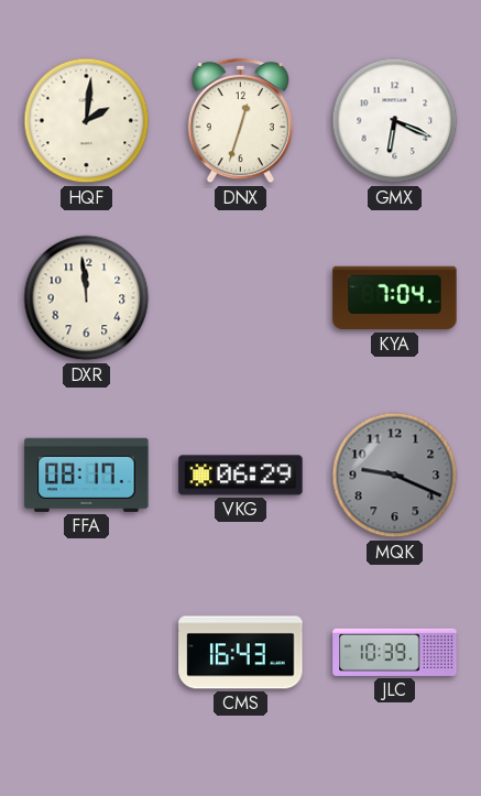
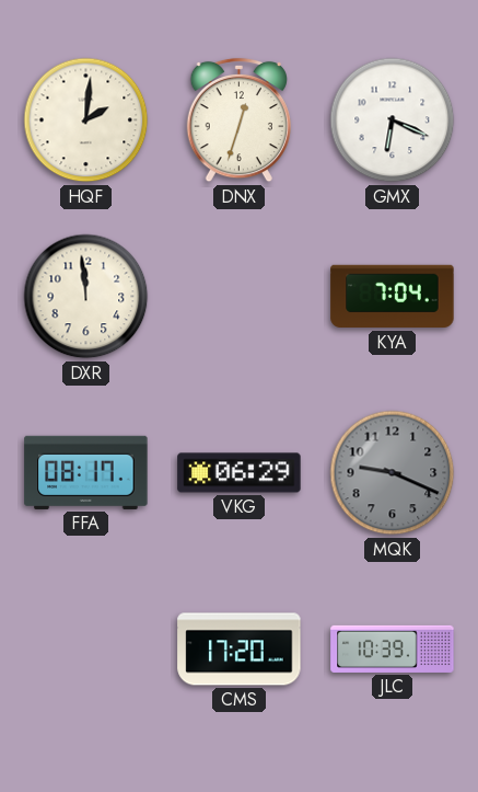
CMS: 16:43 -> 17:20 (240, 650)
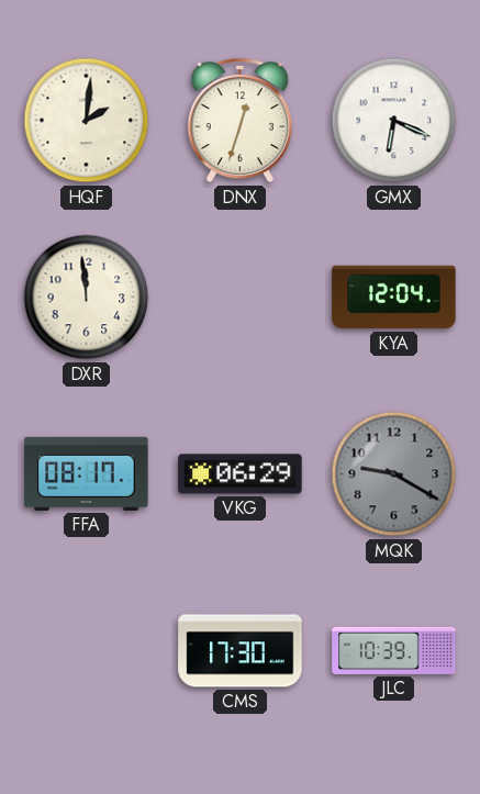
KYA: 7:04 -> 12:04 (394, 298)
MQK: 9:19 -> 9:20 (394, 474)
CMS: 17:20 -> 17:30 (241, 651)
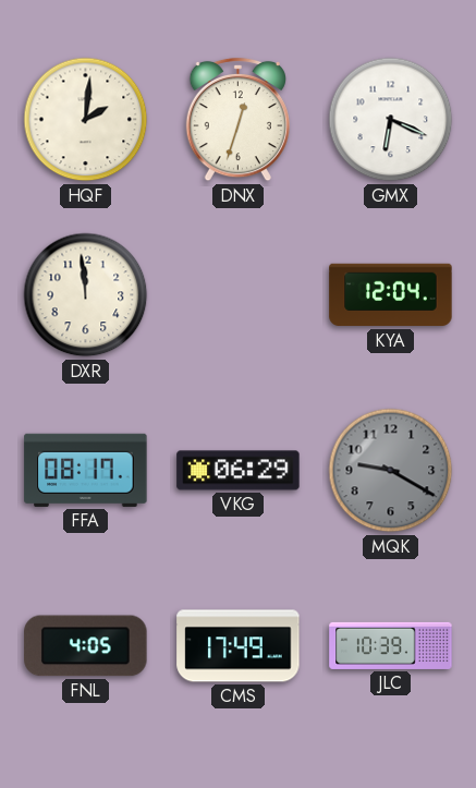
FNL: none -> 4:05 (86, 646)
CMS: 17:30 -> 17:49 (239, 646)
